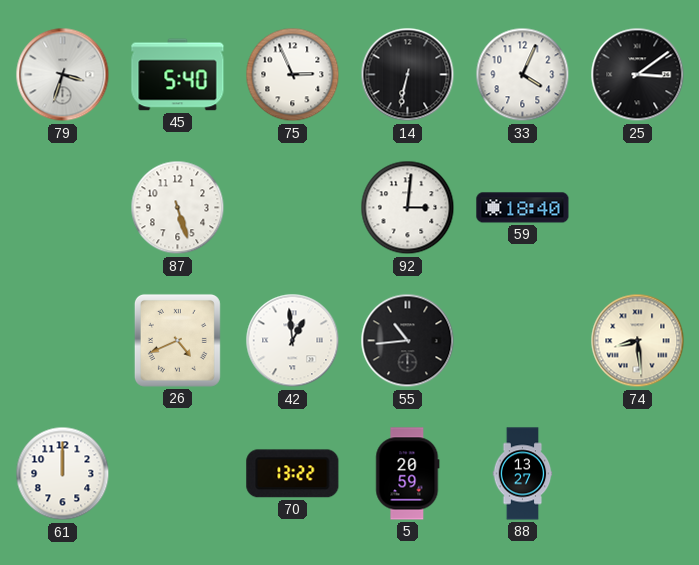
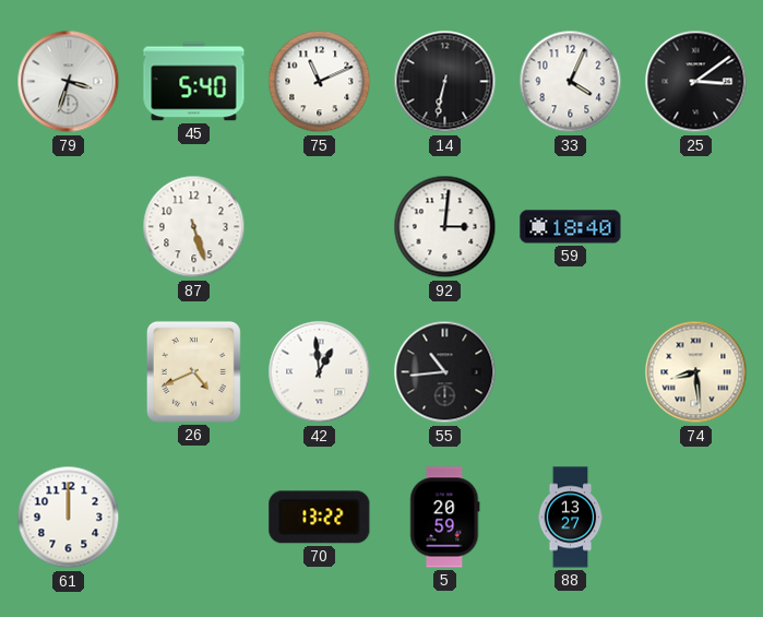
75: 2:56 -> 11:11 (320, 82)
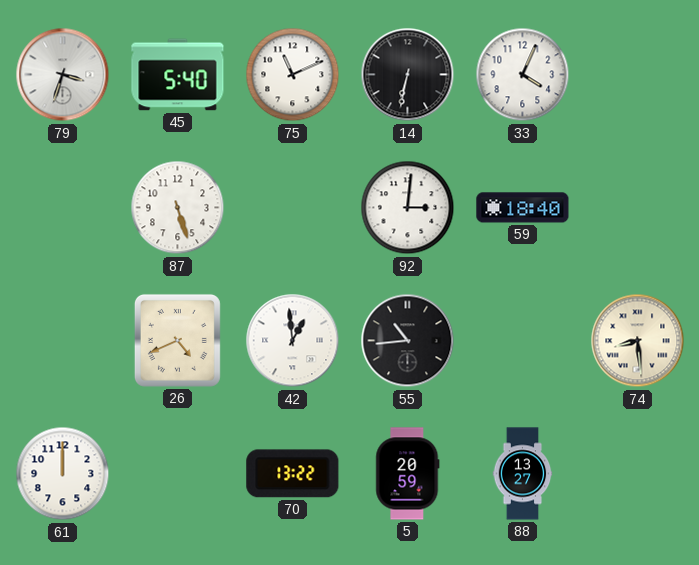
25: 3:09 -> none (696, 82)
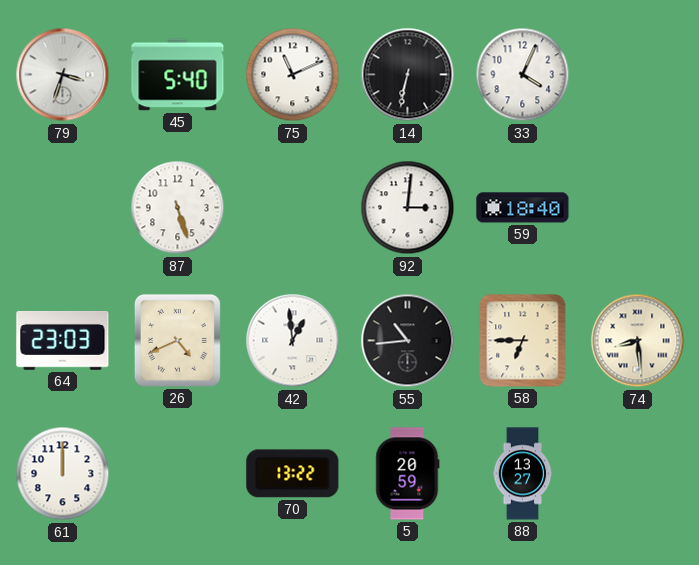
64: none -> 23:03 (63, 341)
58: none -> 6:45 (523, 341)
